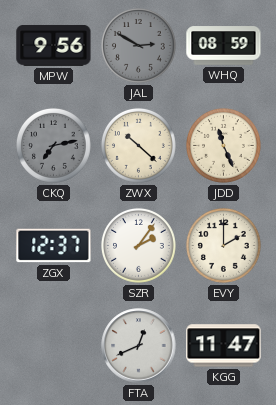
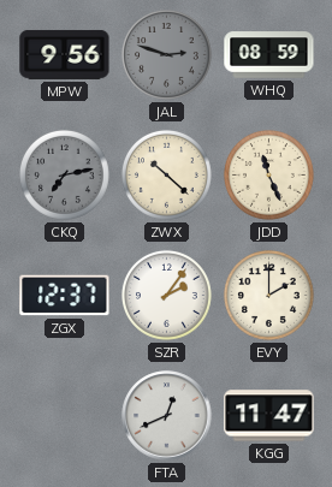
JAL: 2:50 -> 2:48 (166, 54)
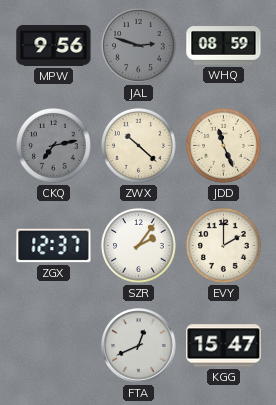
KGG: 11:47 -> 15:47 (224, 346)
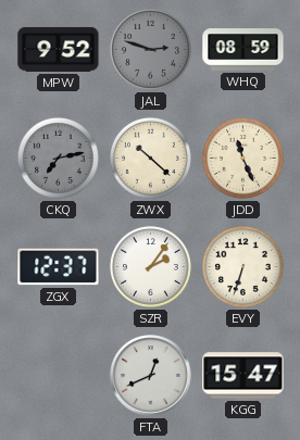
MPW: 9:56 -> 9:52 (59, 50)
EVY: 2:00 -> 6:33 (242, 266)
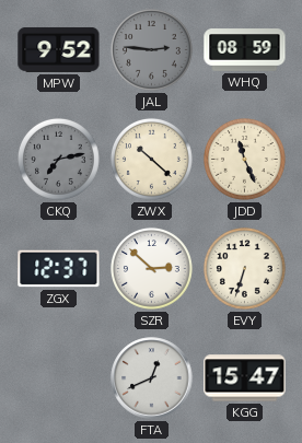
JAL: 2:48 -> 2:46 (151, 49)
SZR: 2:06 -> 2:52 (151, 268)
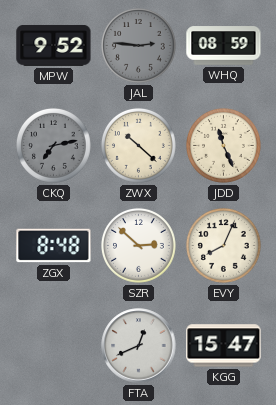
ZGX: 12:37 -> 8:48 (54, 246)
EVY: 6:33 -> 8:04 (223, 245)
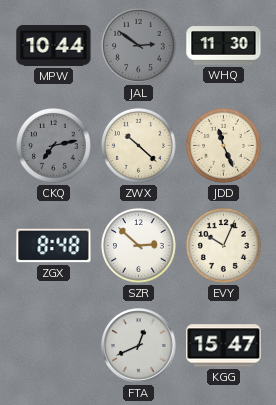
MPW: 9:52 -> 10:44 (54, 46)
JAL: 2:46 -> 2:51 (138, 45)
WHQ: 08:59 -> 11:30 (224, 46)
EVY: 8:04 -> 10:04 (223, 245)
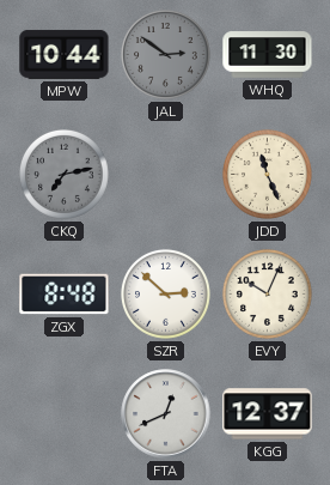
ZWX: 10:22 -> none (138, 145)
KGG: 15:47 -> 12:37 (268, 414)
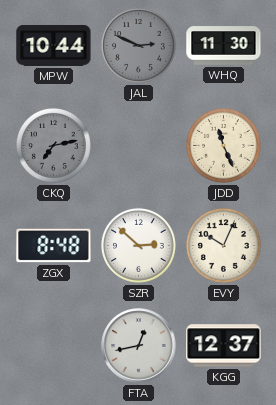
JAL: 2:51 -> 2:49 (138, 45)
FTA: 12:41 -> 12:43 (139, 346)
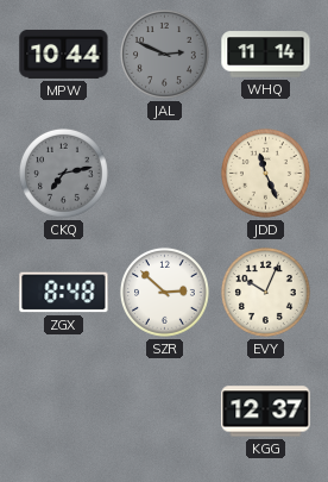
WHQ: 11:30 -> 11:14 (266, 55)
FTA: 12:43 -> none (139, 346)
